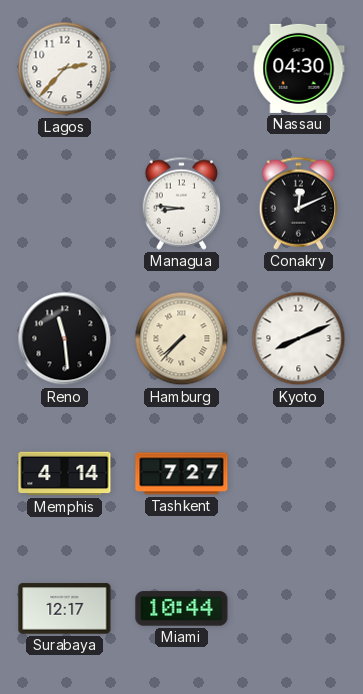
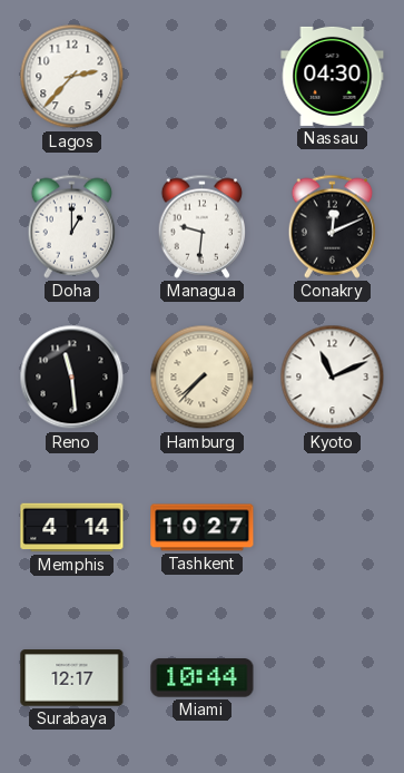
Doha: none -> 1:00 (72, 226)
Managua: 8:46 -> 9:31 (203, 226)
Kyoto: 8:11 -> 11:11 (333, 378)
Tashkent: 7:27 -> 10:27 (203, 528)
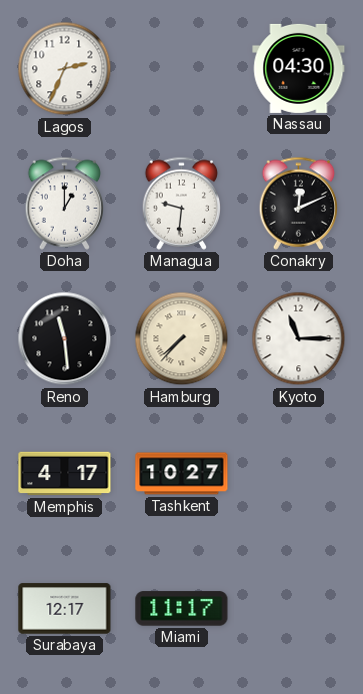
Lagos: 2:37 -> 2:34 (65, 69)
Kyoto: 11:11 -> 11:15 (299, 339)
Memphis: 4:14 -> 4:17 (65, 474)
Miami: 10:44 -> 11:17 (182, 609)
